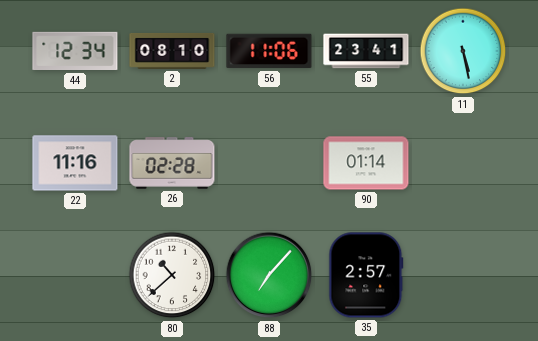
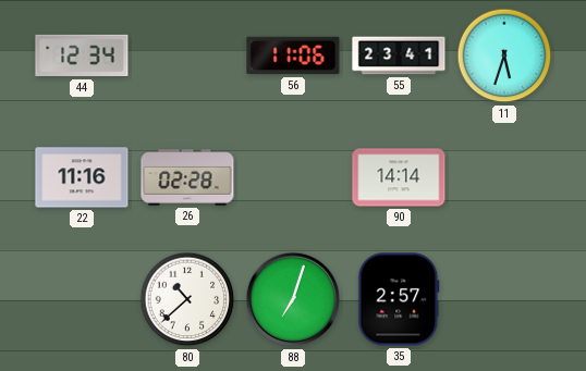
2: 08:10 -> none (172, 51)
11: 5:28 -> 5:33 (504, 55)
90: 01:14 -> 14:14 (399, 177)
88: 7:07 -> 7:03 (293, 299)
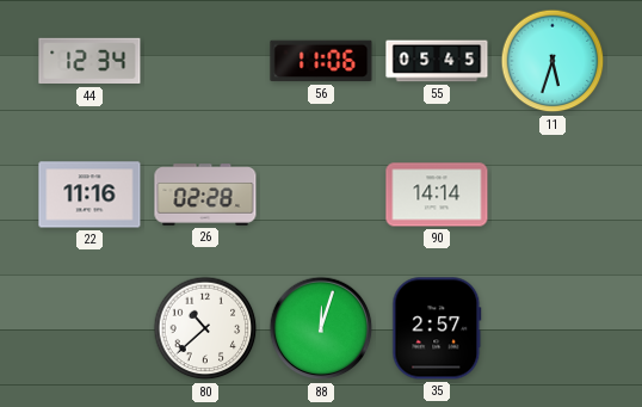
55: 23:41 -> 05:45 (437, 61)
88: 7:03 -> 12:03 (321, 328)
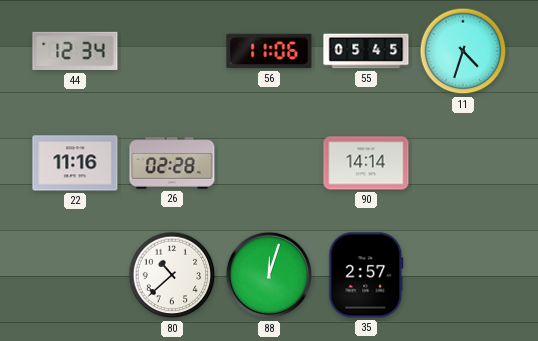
11: 5:33 -> 4:33 (463, 51)
